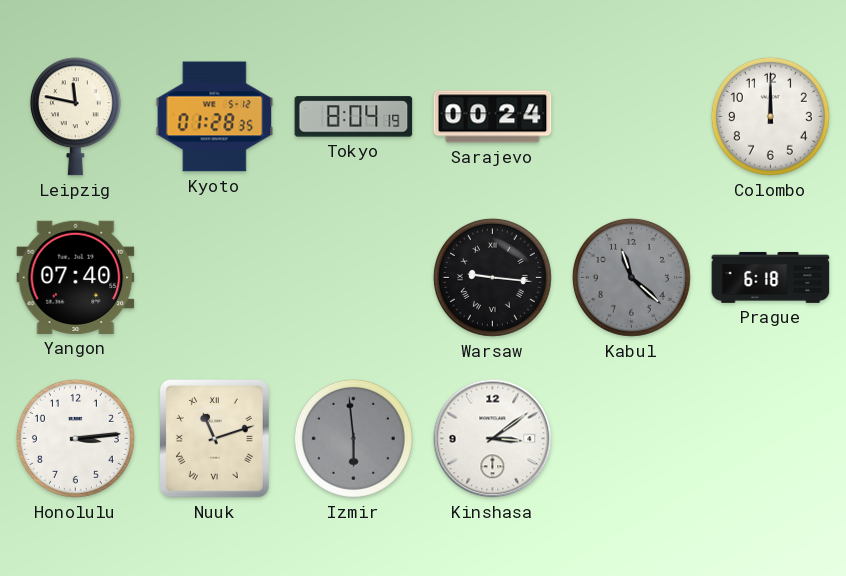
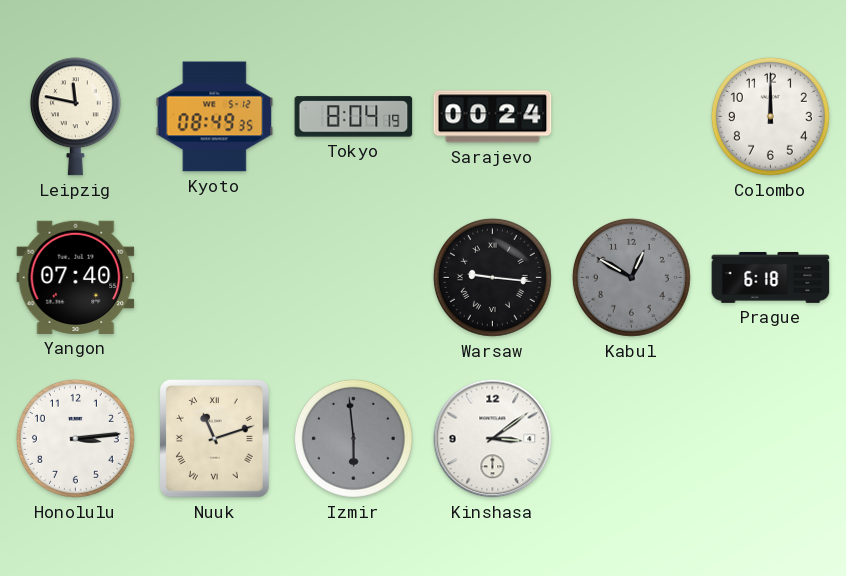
Kyoto: 01:28 -> 08:49 (215, 117)
Kabul: 11:22 -> 12:50 (631, 277)
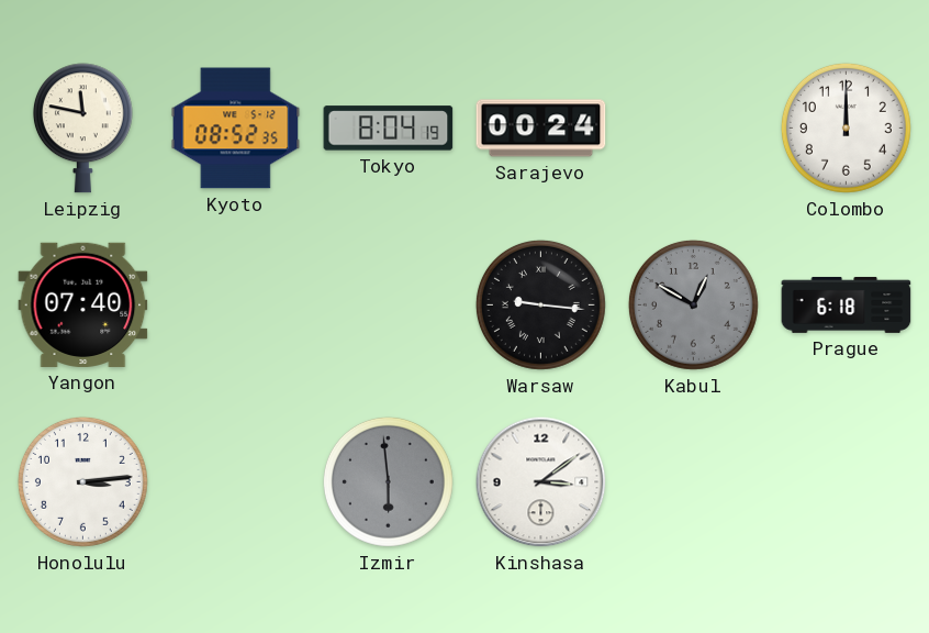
Kyoto: 08:49 -> 08:52 (236, 129)
Nuuk: 11:12 -> none (215, 439)
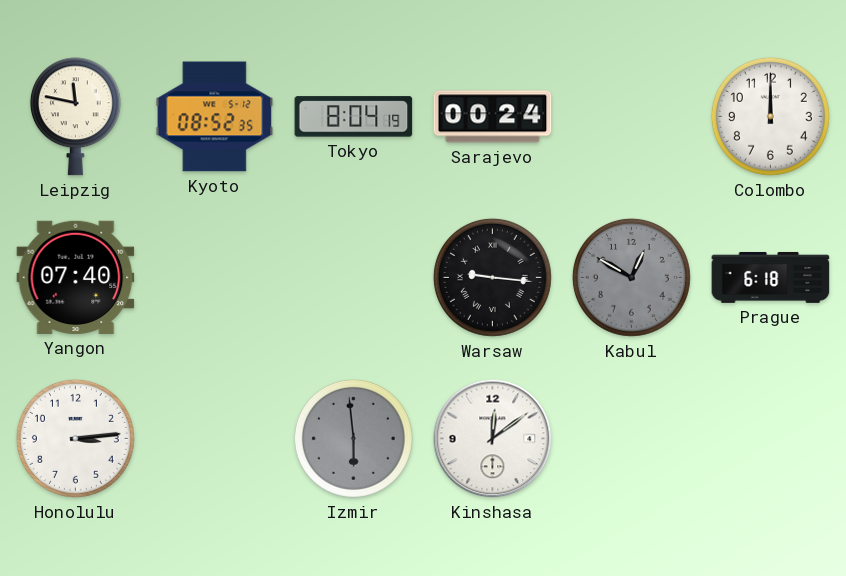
Kinshasa: 3:09 -> 12:09 (493, 439)
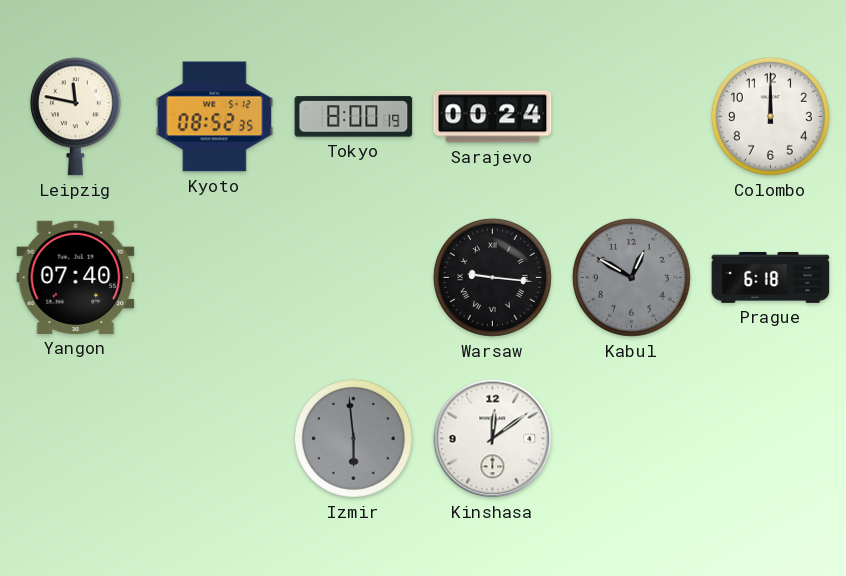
Tokyo: 8:04 -> 8:00 (354, 117)
Honolulu: 3:14 -> none (75, 438)
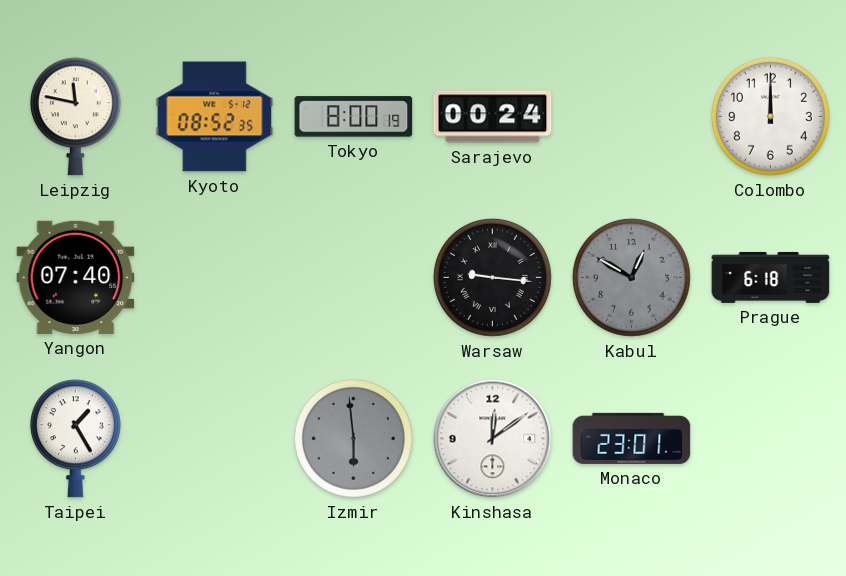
Taipei: none -> 1:25 (75, 439)
Monaco: none -> 23:01 (632, 438)
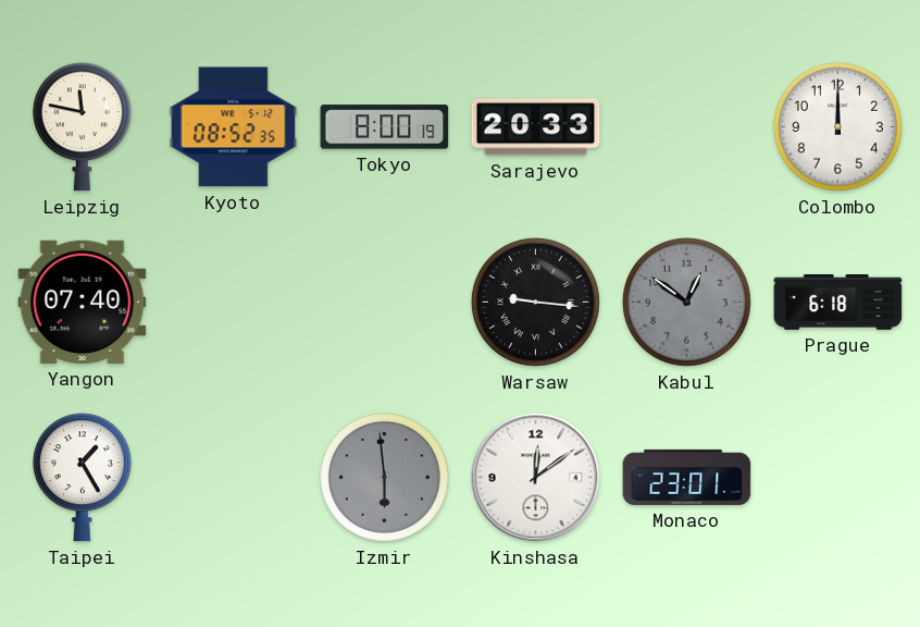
Sarajevo: 00:24 -> 20:33 (536, 127)
Kabul: 12:50 -> 12:51 (686, 302)
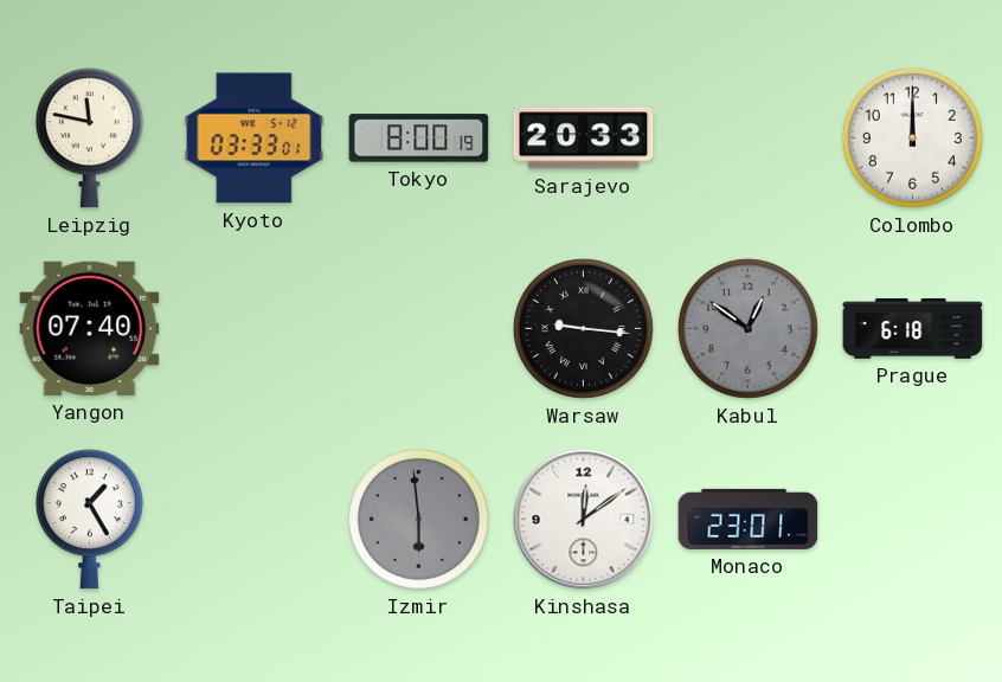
Kyoto: 08:52 -> 03:33 (255, 139)
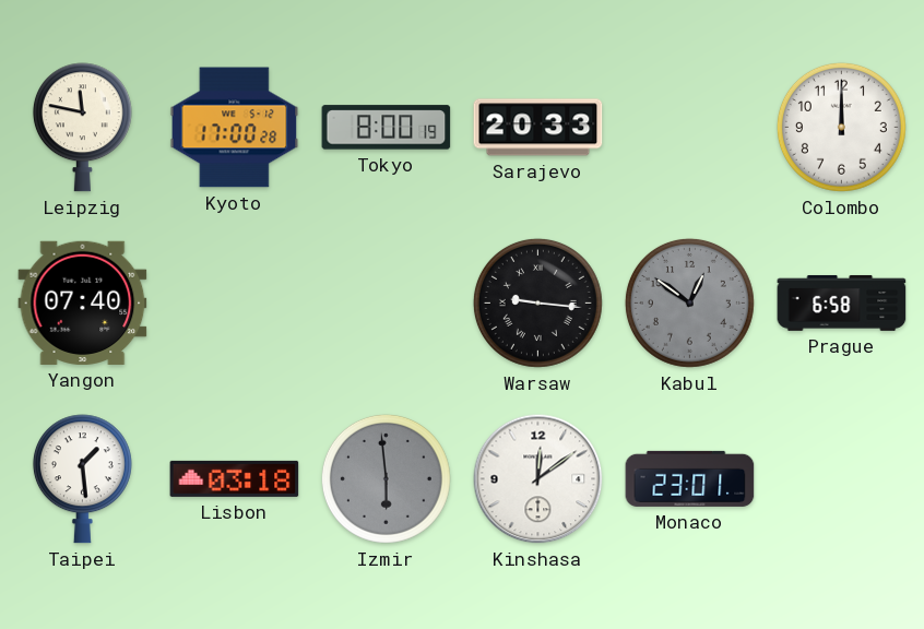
Kyoto: 03:33 -> 17:00 (235, 128)
Prague: 6:18 -> 6:58 (842, 302)
Taipei: 1:25 -> 1:29 (82, 479)
Lisbon: none -> 03:18 (235, 478)
